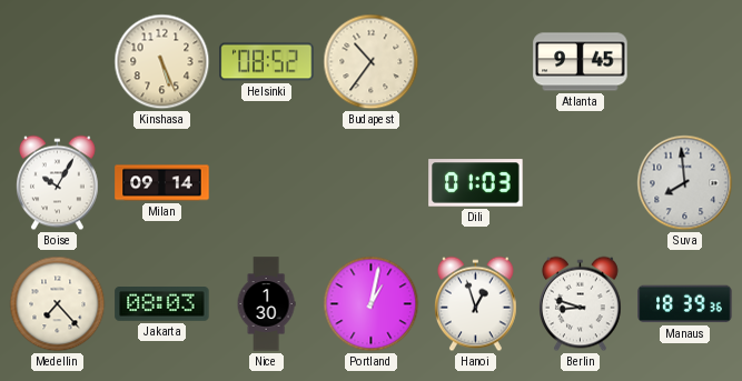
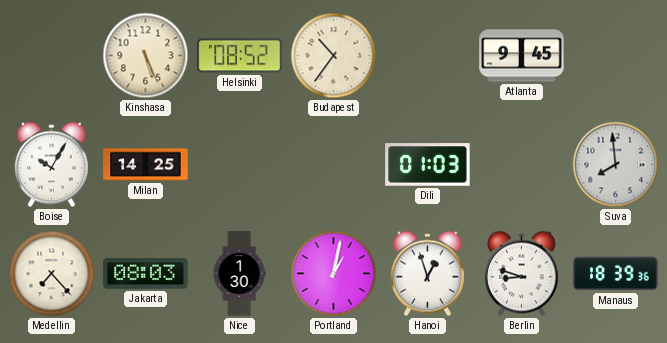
Milan: 09:14 -> 14:25 (146, 165)
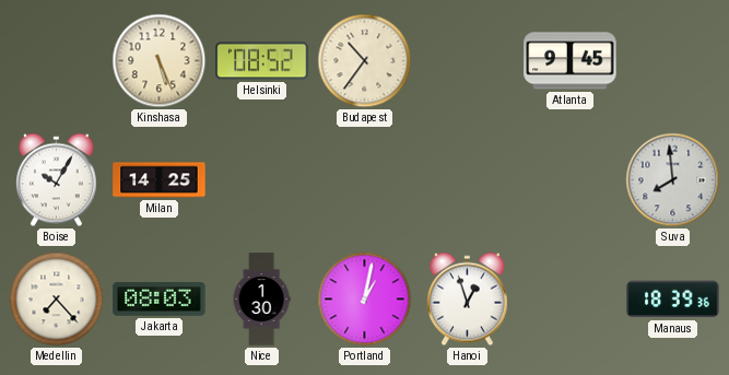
Dili: 01:03 -> none (428, 165)
Berlin: 8:48 -> none (522, 274)
